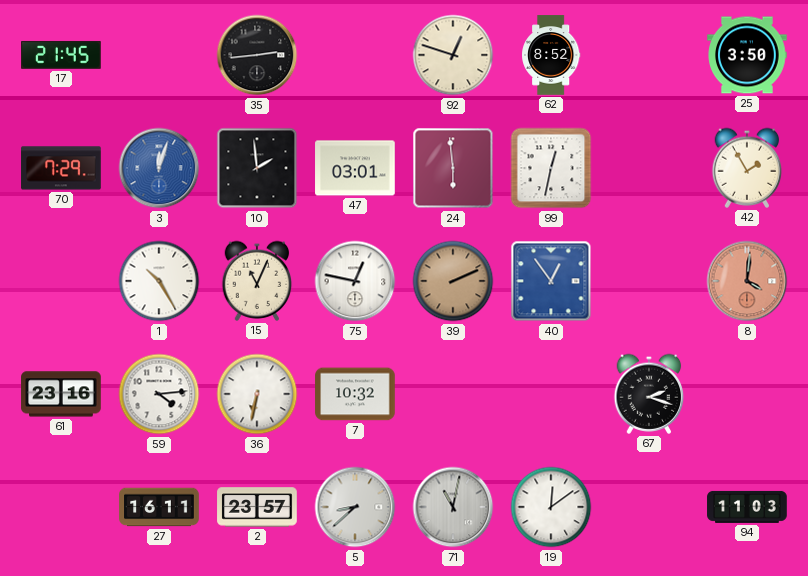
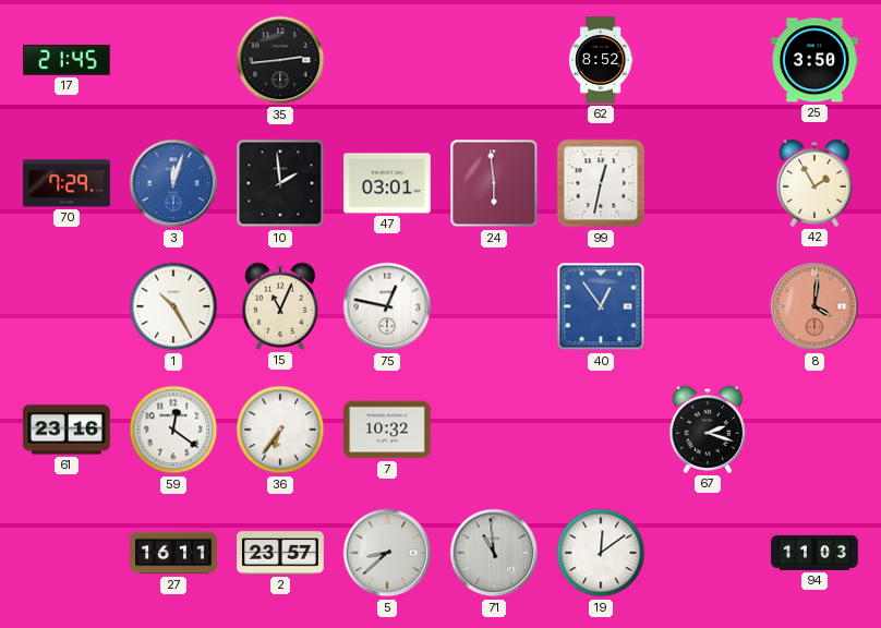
92: 12:48 -> none (453, 55)
39: 2:11 -> none (453, 281)
59: 4:14 -> 12:21 (173, 430)
36: 6:32 -> 6:36 (280, 430)
71: 11:02 -> 10:59 (494, 553)
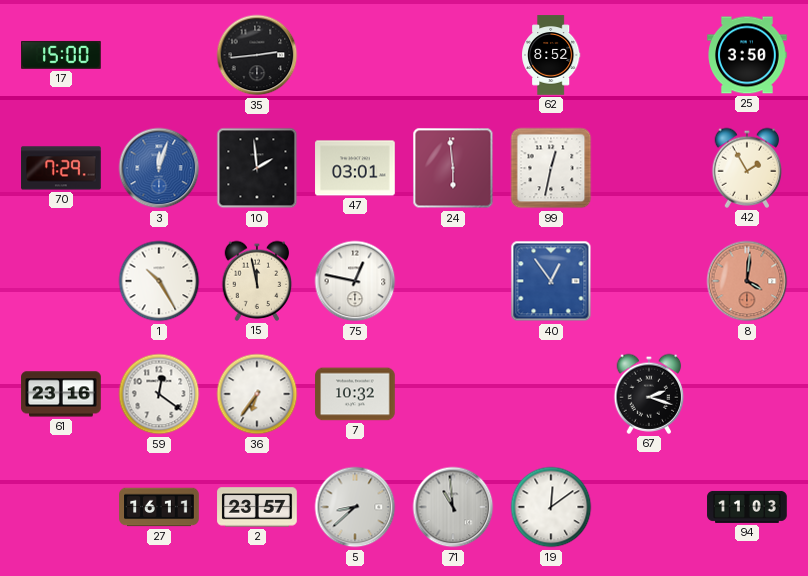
17: 21:45 -> 15:00 (61, 55)
15: 11:04 -> 11:58 (257, 281)
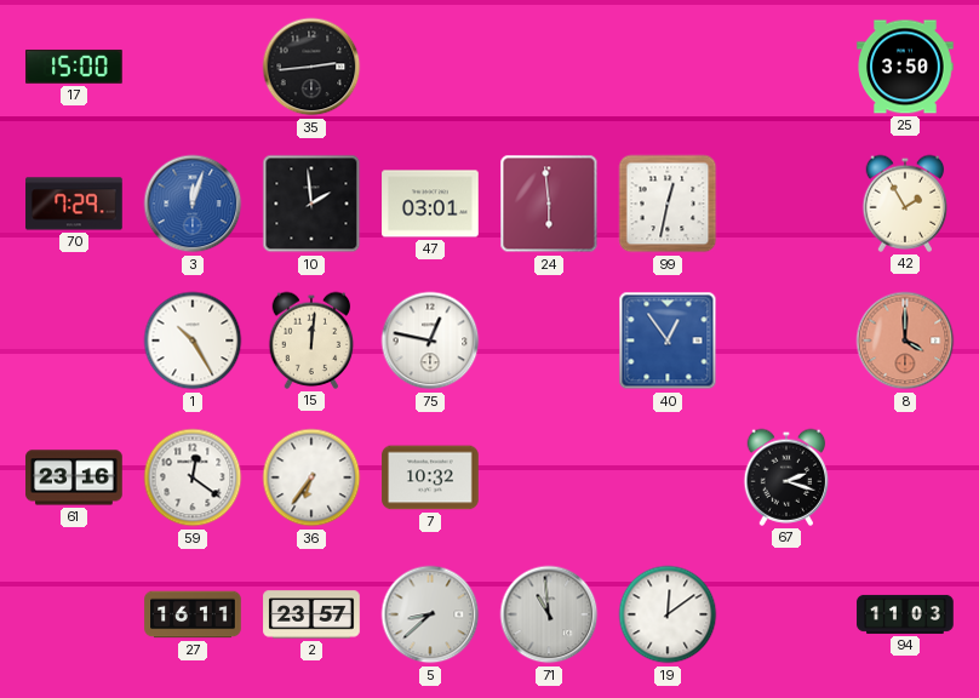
62: 8:52 -> none (552, 55)
15: 11:58 -> 12:01 (311, 341)
8: 4:01 -> 4:00 (905, 341)
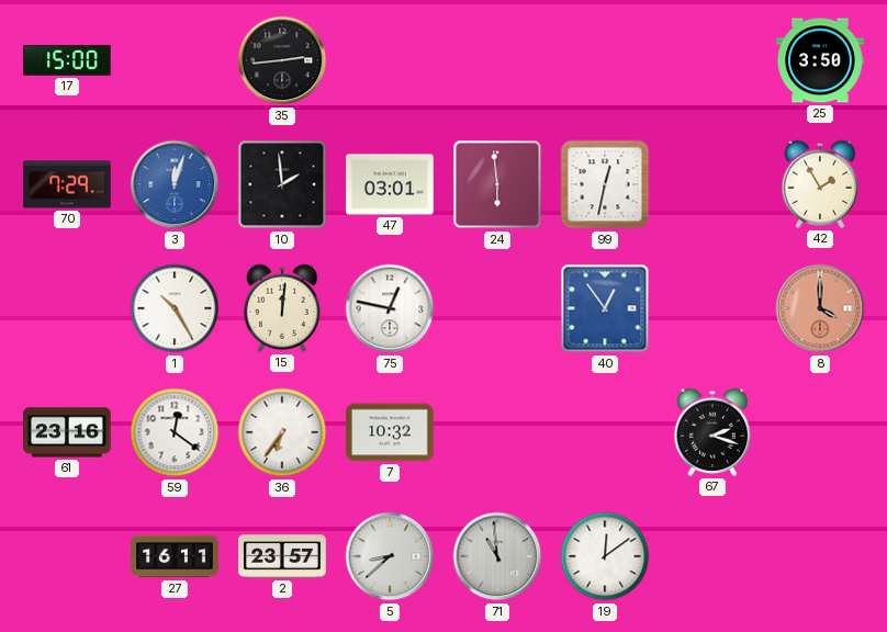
94: 11:03 -> none (905, 614)
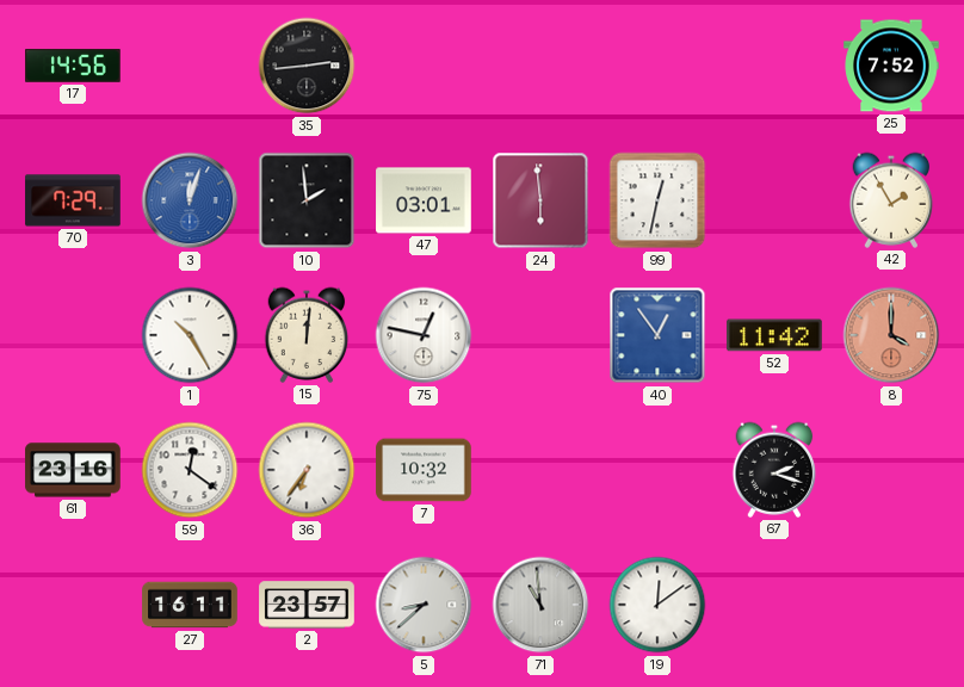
17: 15:00 -> 14:56 (73, 66)
25: 3:50 -> 7:52 (891, 66)
52: none -> 11:42 (774, 335)
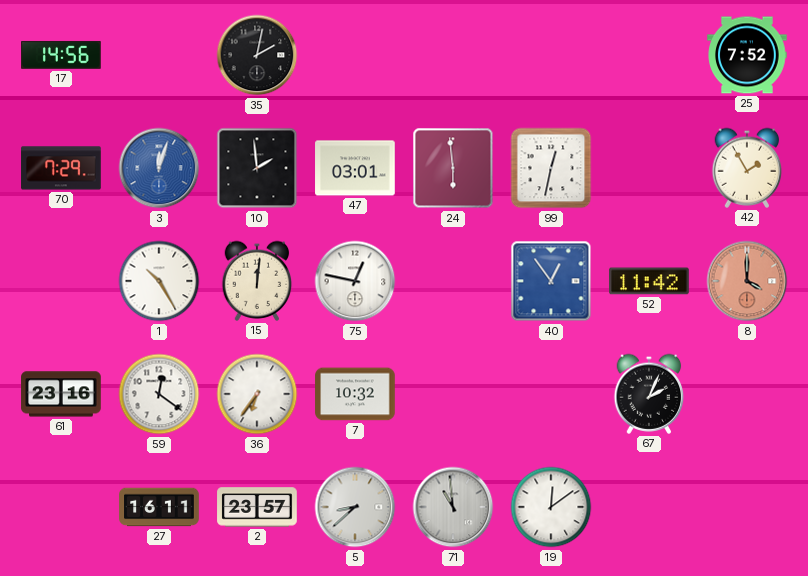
35: 2:44 -> 2:02 (257, 55)
67: 2:18 -> 2:04 (649, 394)
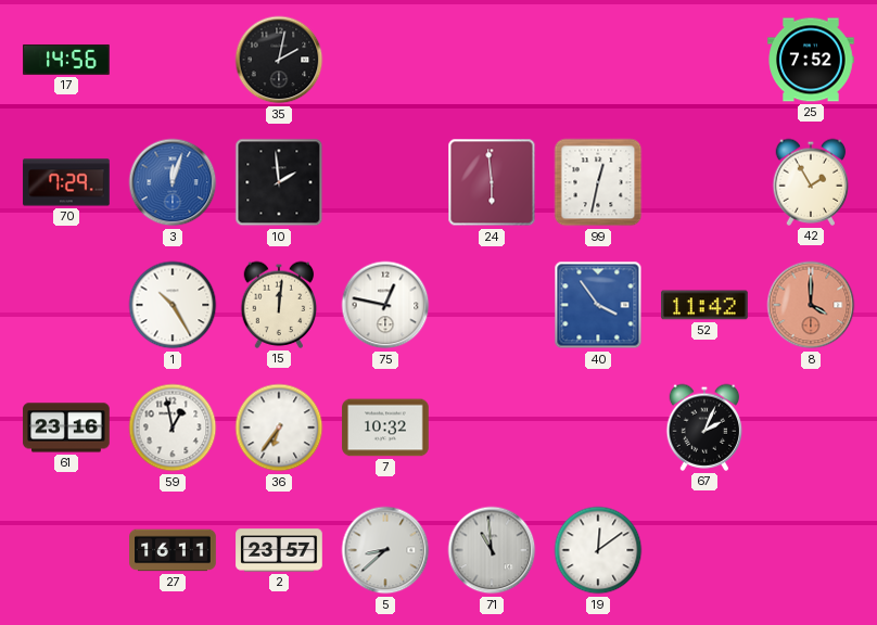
47: 03:01 -> none (355, 168)
40: 12:54 -> 3:54 (598, 305)
59: 12:21 -> 12:58 (173, 428)
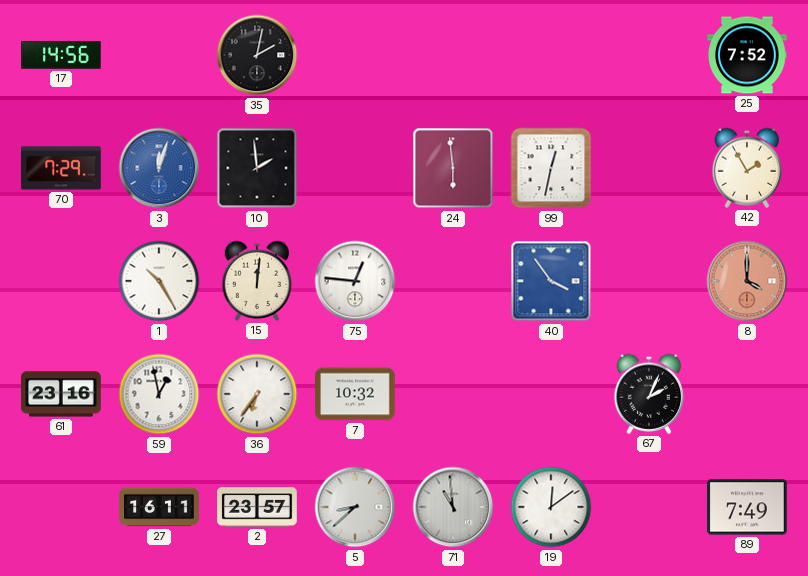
75: 12:47 -> 12:46 (355, 281)
52: 11:42 -> none (704, 305)
89: none -> 7:49 (747, 507)
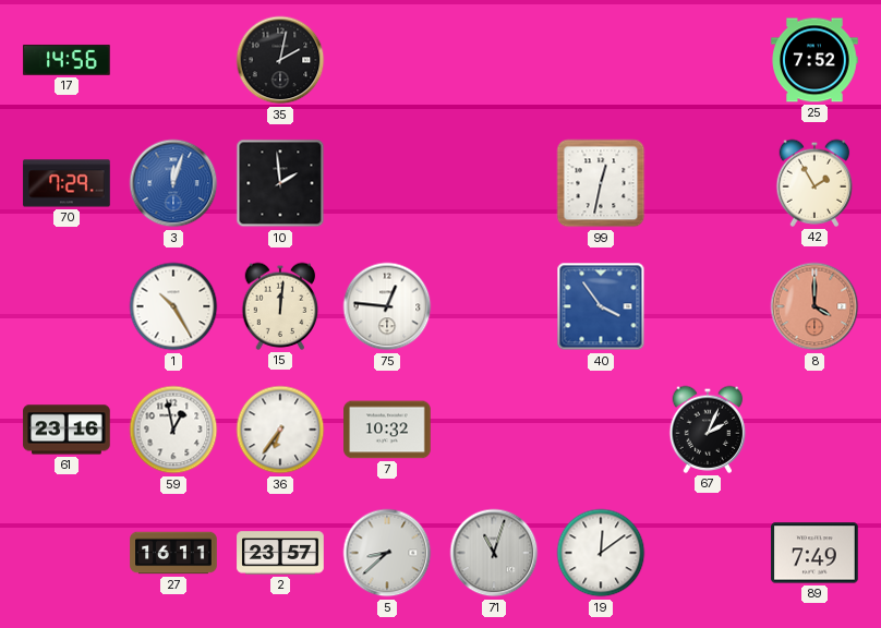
24: 5:59 -> none (453, 168)
71: 10:59 -> 11:03 (494, 553)
